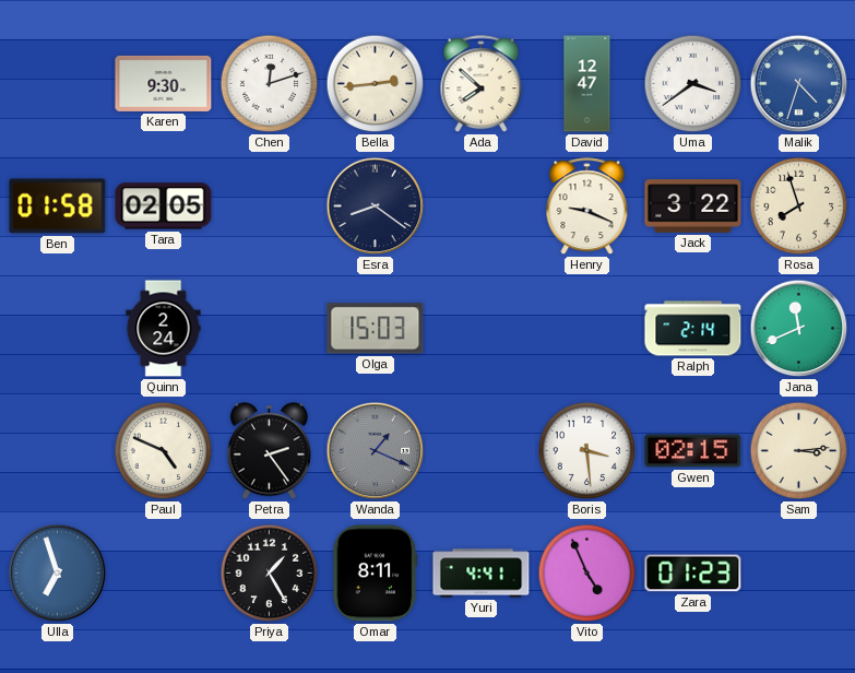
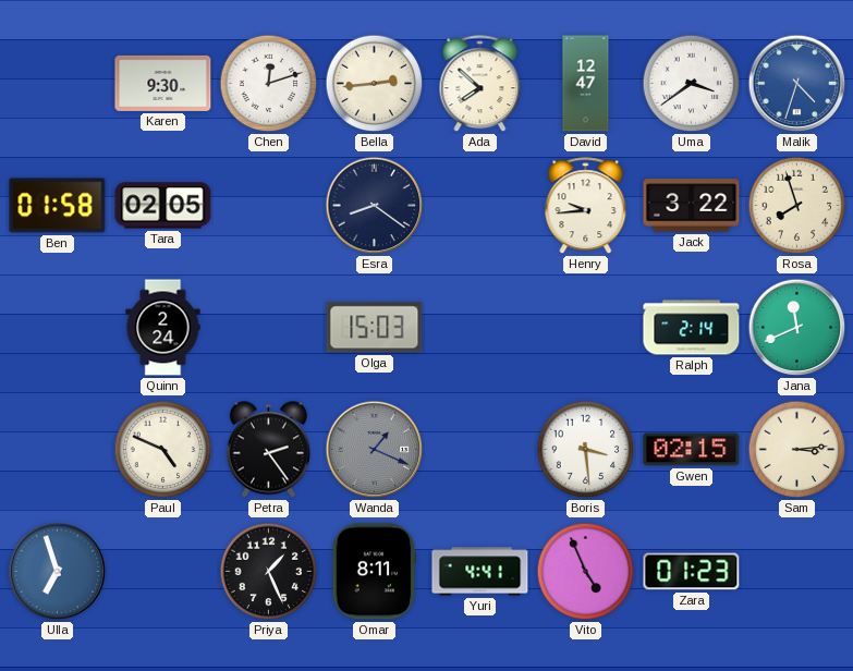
Henry: 9:19 -> 9:44 (586, 206)
Priya: 1:25 -> 1:26 (269, 572)
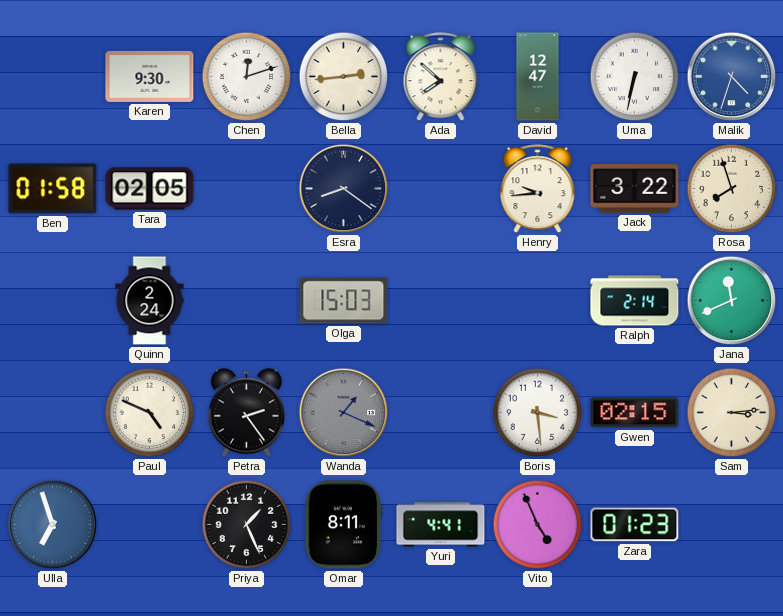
Uma: 3:39 -> 6:32 (635, 77)
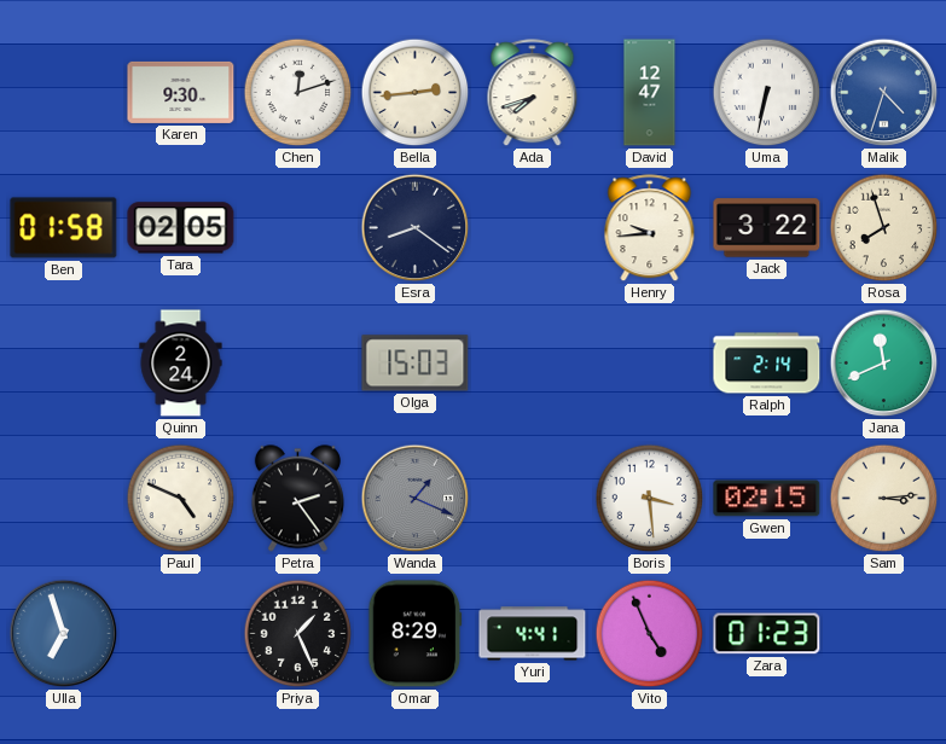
Ada: 7:52 -> 7:42 (533, 93)
Omar: 8:11 -> 8:29 (416, 634)
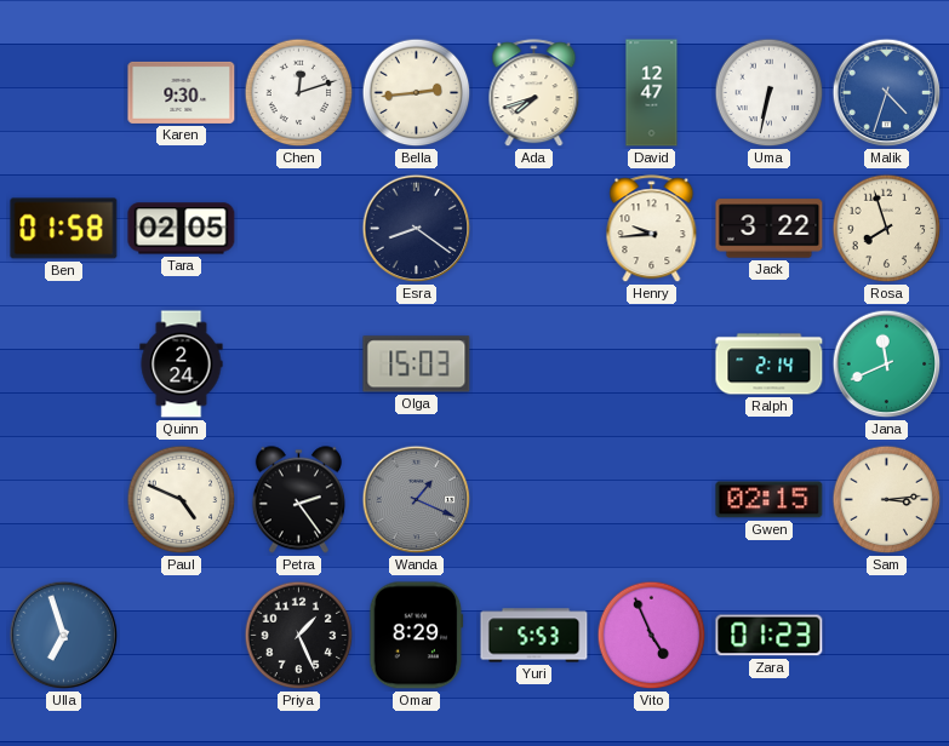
Boris: 3:29 -> none (650, 499)
Yuri: 4:41 -> 5:53 (534, 636)
